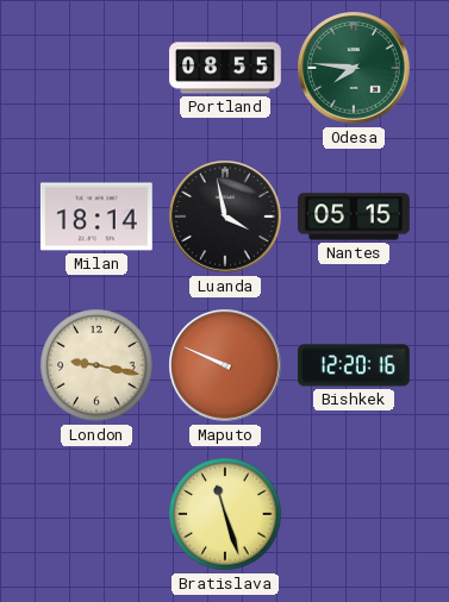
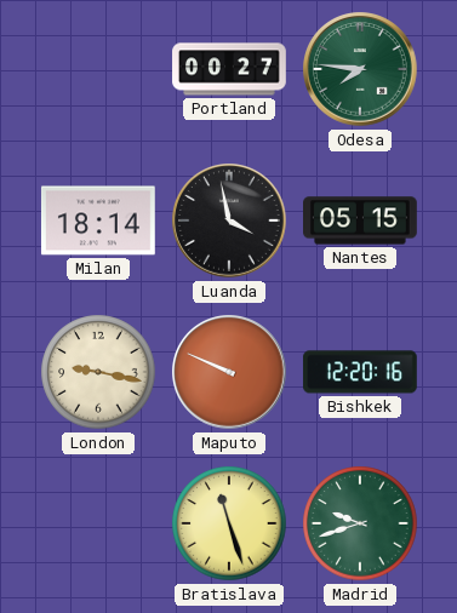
Portland: 08:55 -> 00:27 (229, 69)
Madrid: none -> 9:42 (360, 523)
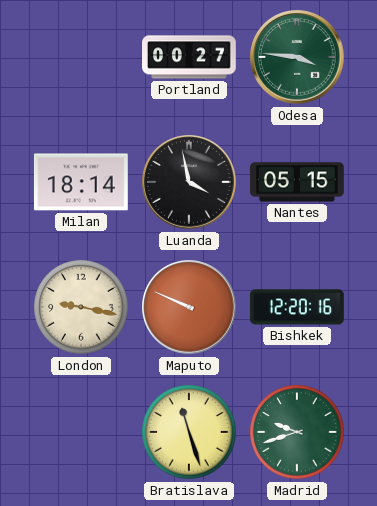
Odesa: 7:46 -> 3:46 (297, 57)
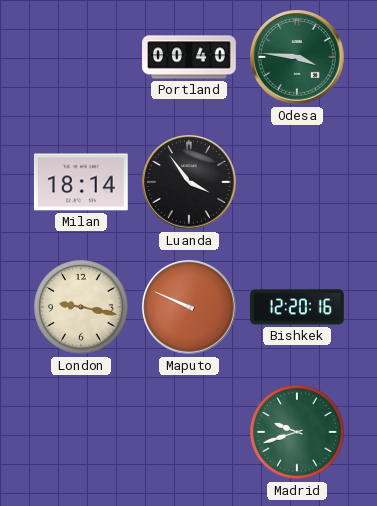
Portland: 00:27 -> 00:40 (189, 57)
Luanda: 3:58 -> 3:54 (189, 182)
Nantes: 05:15 -> none (298, 182)
Bratislava: 11:27 -> none (189, 432)
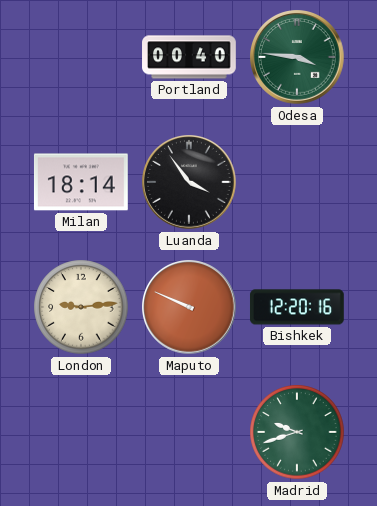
London: 9:17 -> 9:14 (81, 307)
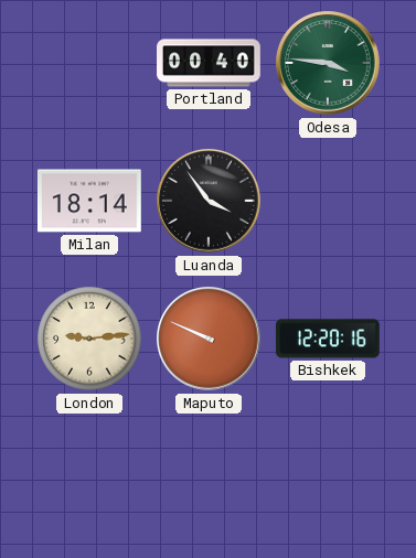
Madrid: 9:42 -> none (297, 432)
